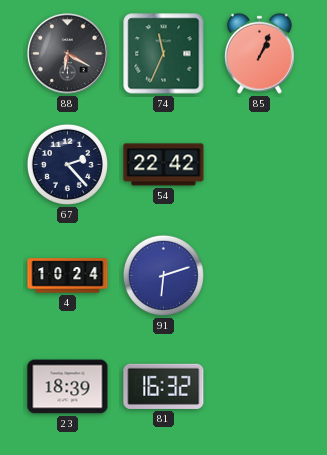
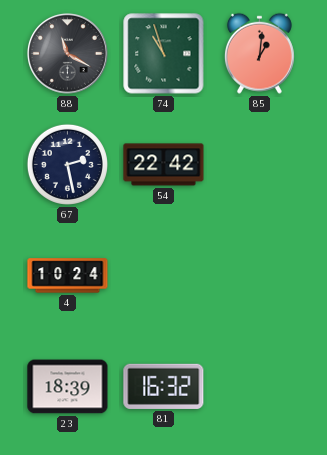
88: 6:20 -> 11:20 (67, 53)
74: 11:34 -> 10:57 (164, 54)
85: 1:04 -> 1:01 (259, 53)
67: 2:23 -> 2:28 (67, 164)
91: 6:12 -> none (163, 275)
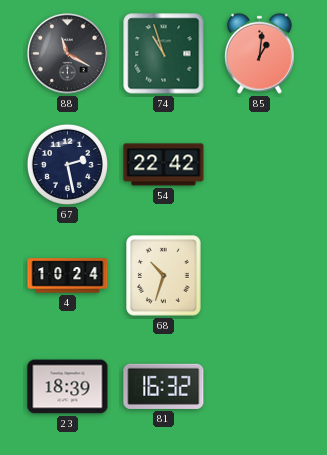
68: none -> 10:33 (164, 276)
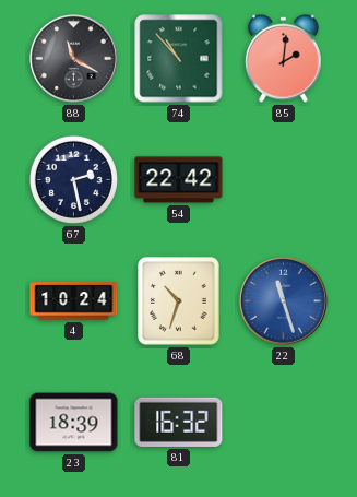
74: 10:57 -> 10:53 (179, 59)
85: 1:01 -> 2:01 (283, 58)
22: none -> 11:27 (283, 300)
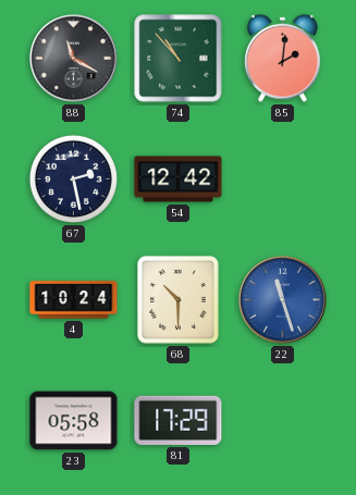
54: 22:42 -> 12:42 (179, 180)
68: 10:33 -> 10:30 (179, 300)
23: 18:39 -> 05:58 (74, 421)
81: 16:32 -> 17:29 (179, 420)
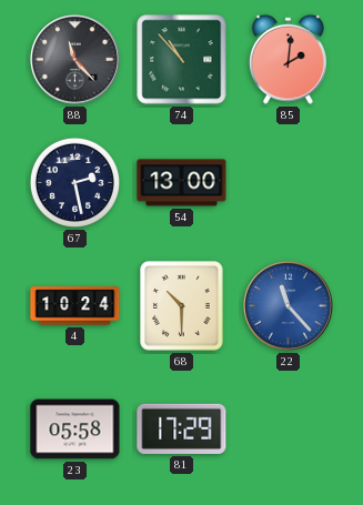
88: 11:20 -> 11:23 (74, 59)
54: 12:42 -> 13:00 (182, 183)
22: 11:27 -> 11:23 (288, 305)
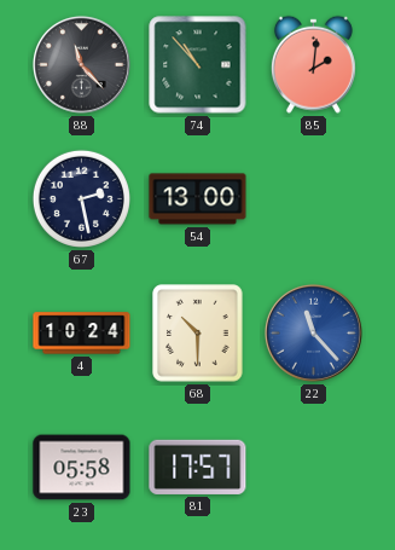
81: 17:29 -> 17:57 (198, 467)
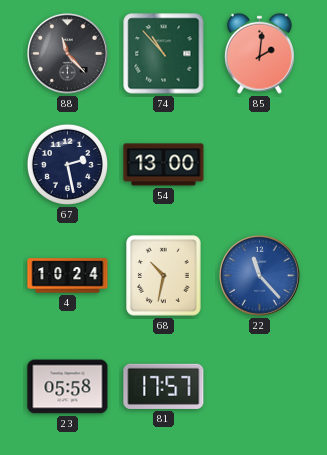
68: 10:30 -> 10:32 (164, 276)
